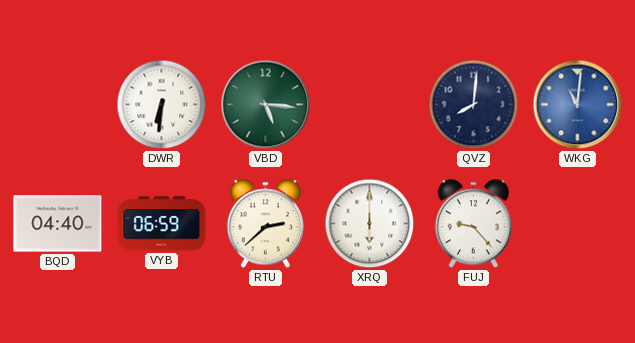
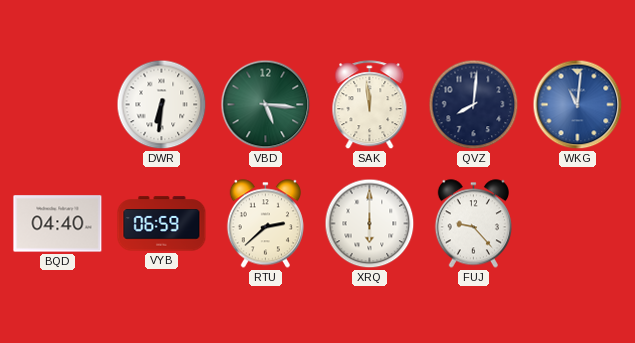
SAK: none -> 11:59 (370, 105)
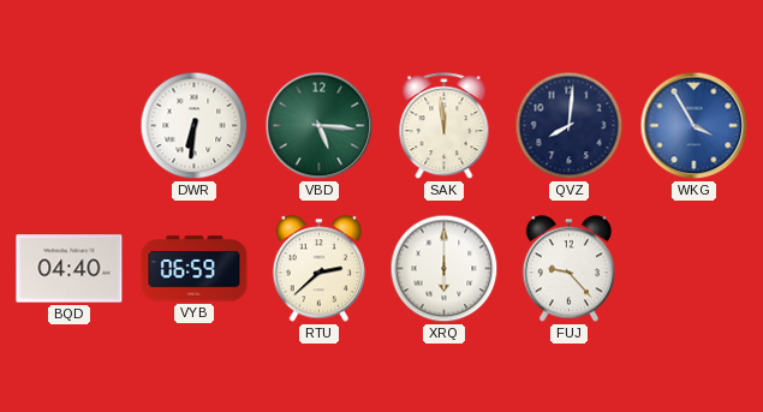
WKG: 11:01 -> 3:55 (695, 126)
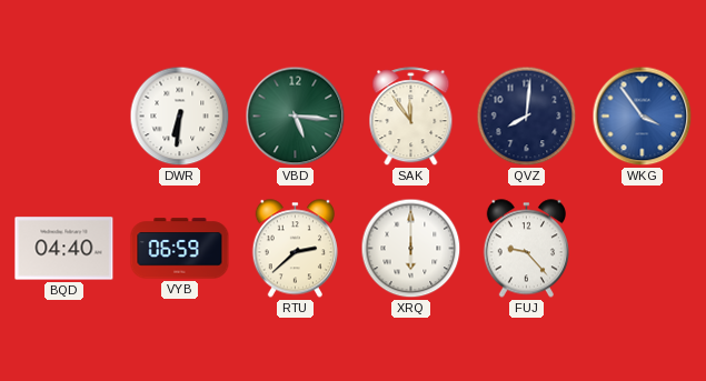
SAK: 11:59 -> 11:54 (411, 117)
WKG: 3:55 -> 3:54 (643, 117)
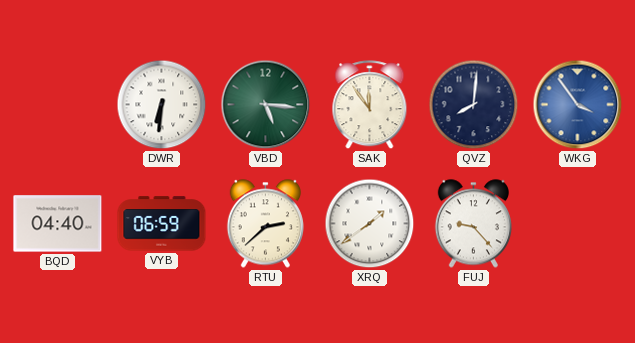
XRQ: 6:00 -> 1:39 (370, 224)
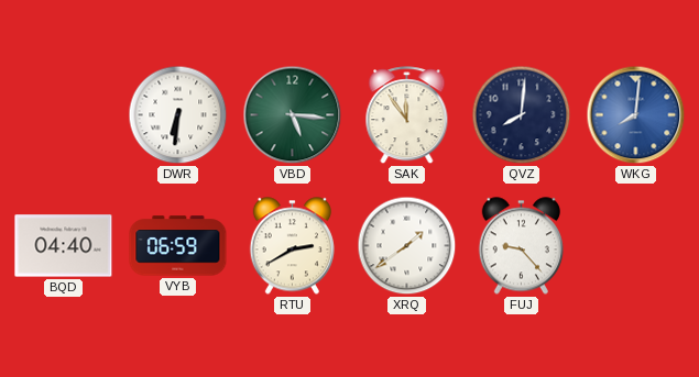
WKG: 3:54 -> 8:01 (636, 115)
RTU: 2:38 -> 2:40 (292, 246)
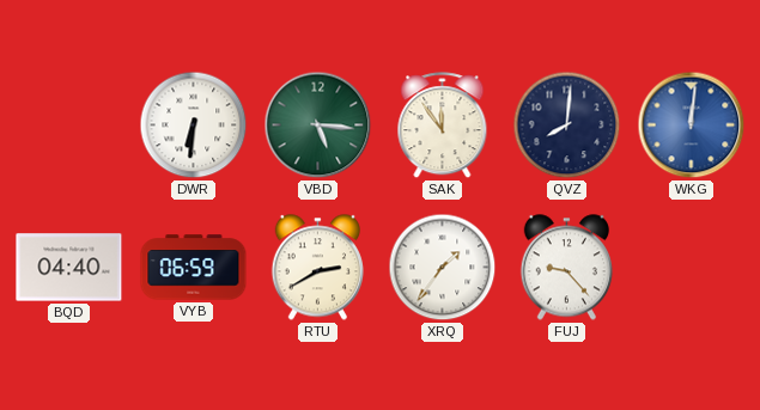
WKG: 8:01 -> 12:01 (692, 126)
XRQ: 1:39 -> 1:36 (443, 268)
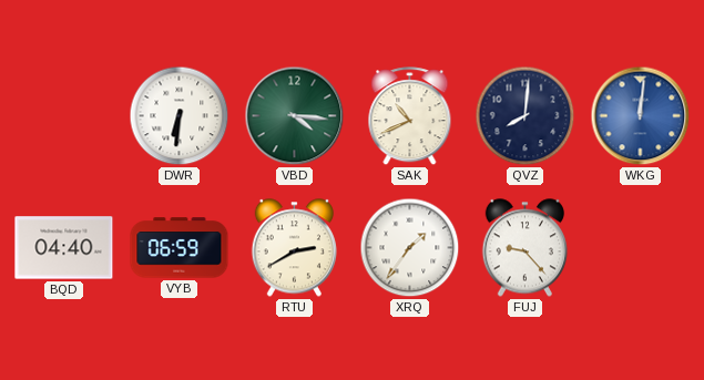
VBD: 5:16 -> 4:16 (295, 116)
SAK: 11:54 -> 10:41 (410, 116)
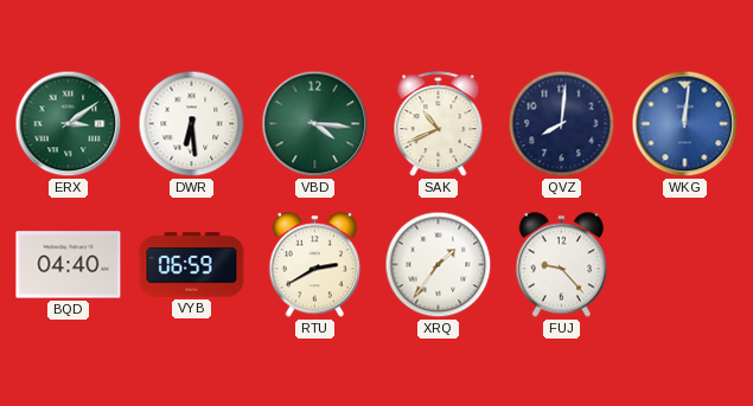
ERX: none -> 3:09 (69, 124)
DWR: 6:31 -> 6:29 (192, 124)
